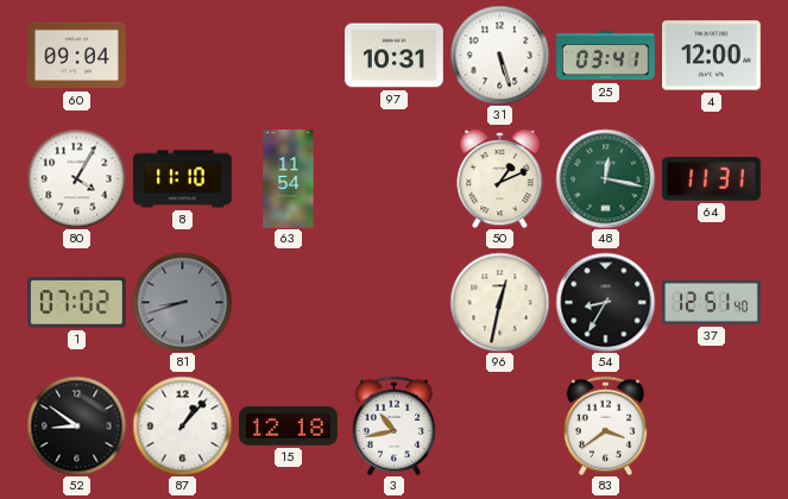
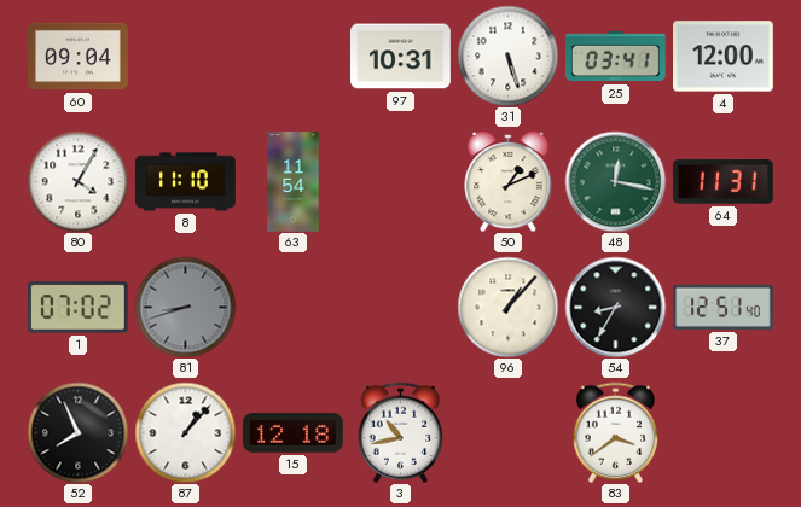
96: 12:32 -> 1:07 (507, 307)
52: 8:51 -> 7:56 (77, 432)
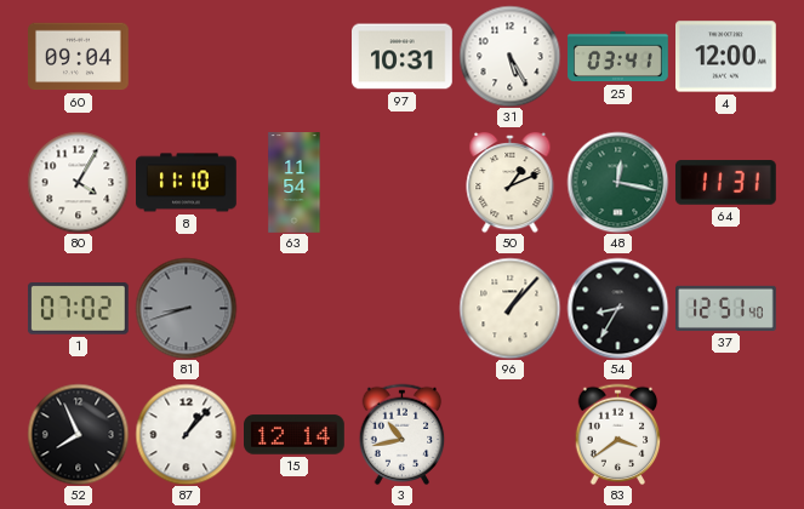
31: 5:27 -> 5:25 (509, 56)
15: 12:18 -> 12:14 (295, 435)
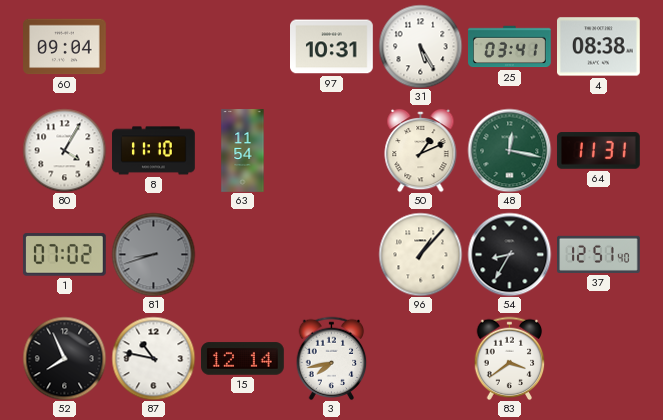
4: 12:00 -> 08:38 (599, 47)
87: 1:07 -> 10:47 (153, 358)
3: 10:43 -> 7:43 (332, 358)
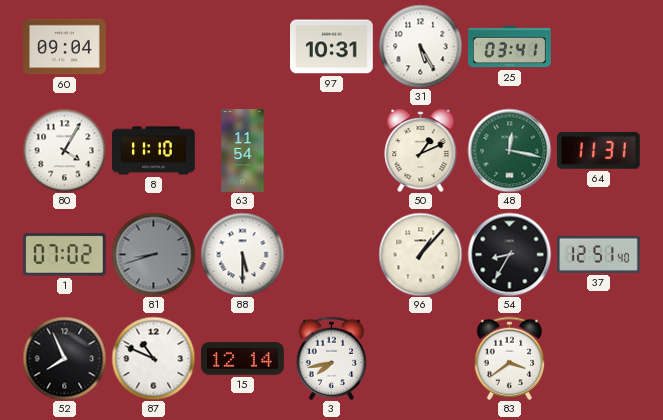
4: 08:38 -> none (599, 47)
88: none -> 5:30 (242, 254)
87: 10:47 -> 10:49 (153, 358)
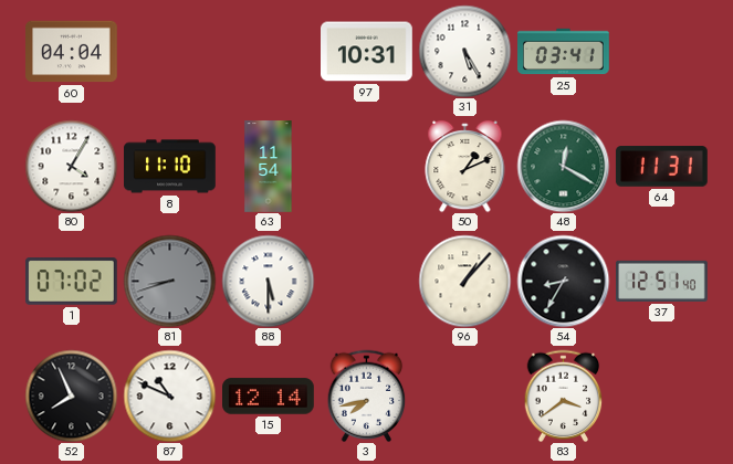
60: 09:04 -> 04:04 (72, 52)
48: 12:17 -> 12:20 (563, 166)
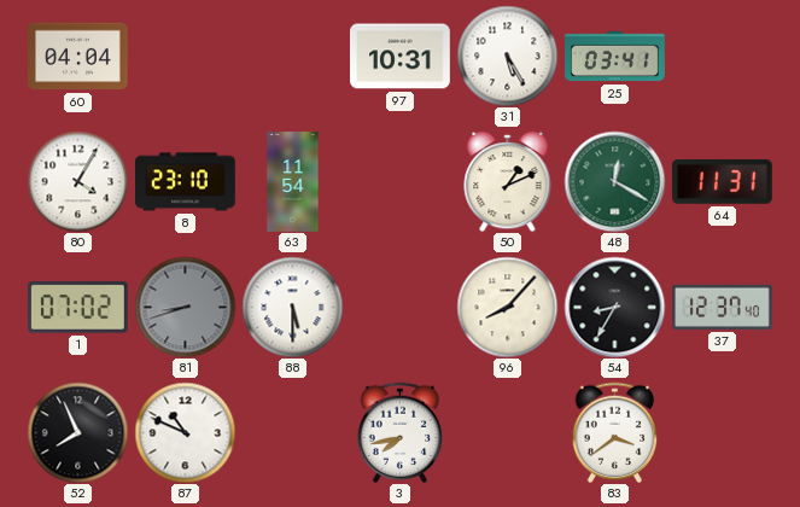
8: 11:10 -> 23:10 (186, 182)
96: 1:07 -> 8:07 (507, 307)
37: 12:51 -> 12:37 (723, 307)
15: 12:14 -> none (269, 397)
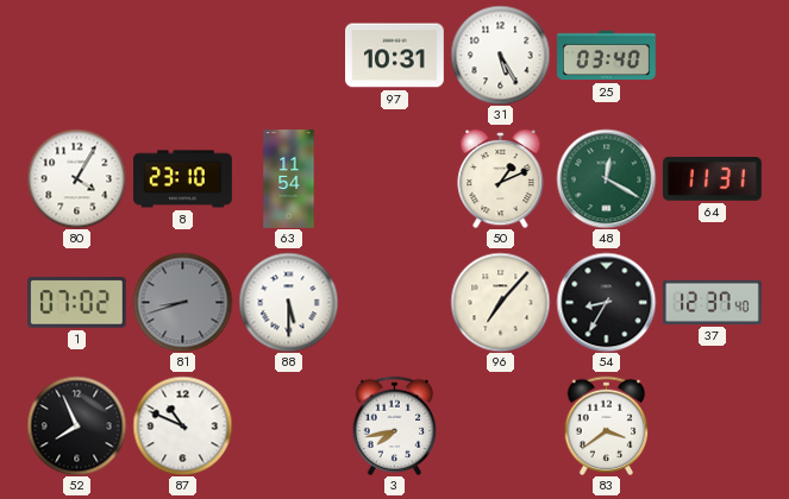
60: 04:04 -> none (78, 57)
25: 03:41 -> 03:40 (607, 56)
96: 8:07 -> 7:07 (500, 302)
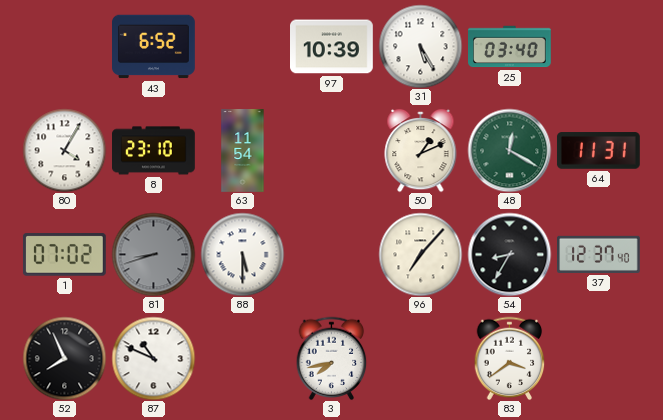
43: none -> 6:52 (154, 47)
97: 10:31 -> 10:39 (332, 47)
